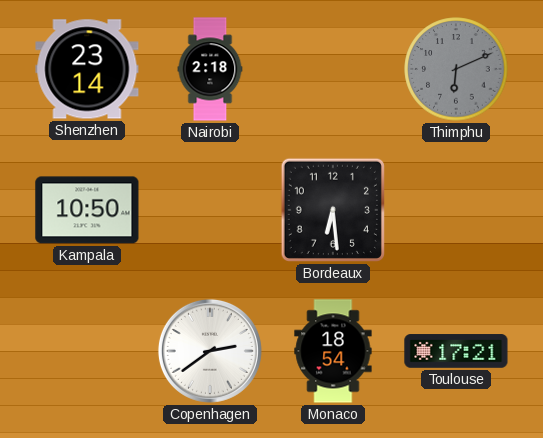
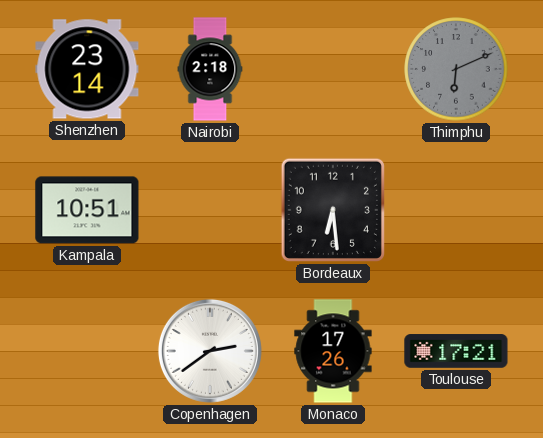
Kampala: 10:50 -> 10:51 (87, 210)
Monaco: 18:54 -> 17:26 (333, 351)
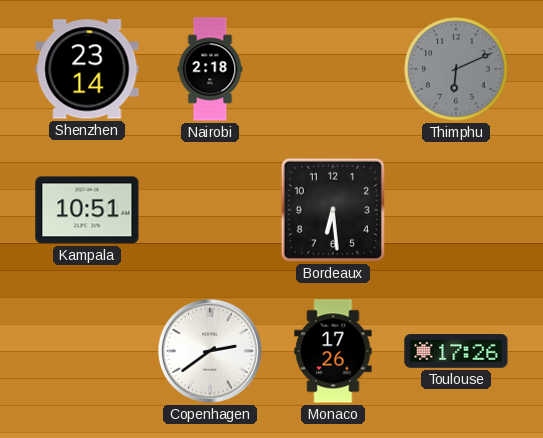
Toulouse: 17:21 -> 17:26 (456, 351)
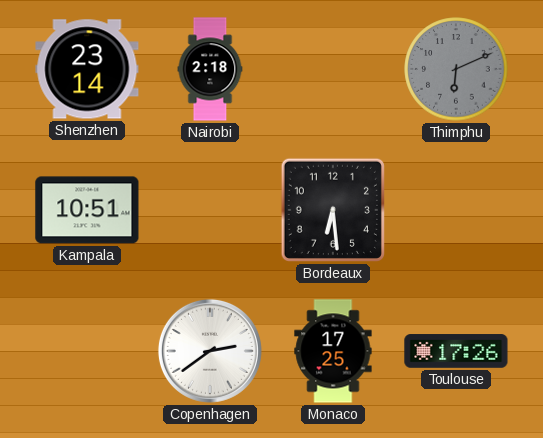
Monaco: 17:26 -> 17:25 (333, 351)
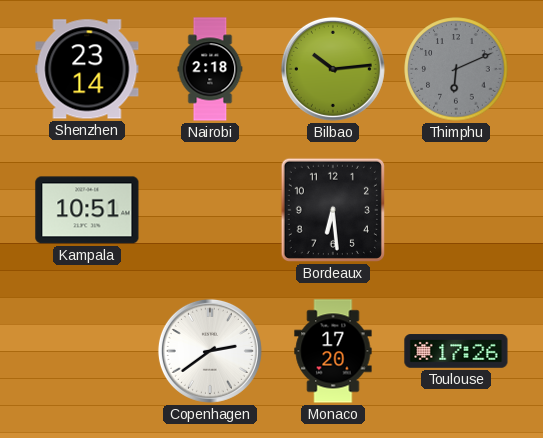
Bilbao: none -> 10:14 (333, 69)
Monaco: 17:25 -> 17:20 (333, 351)
